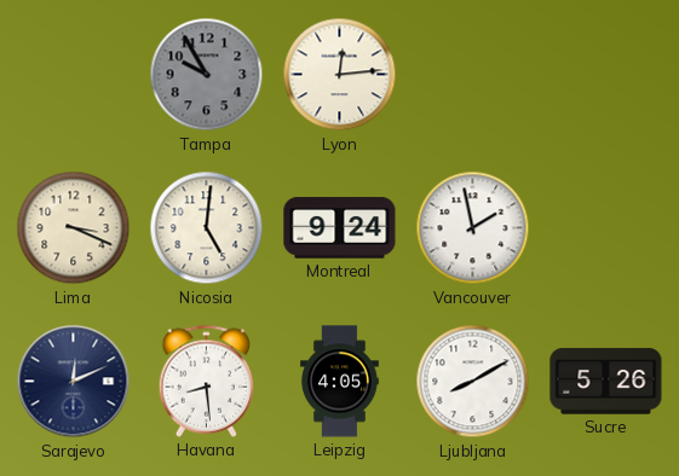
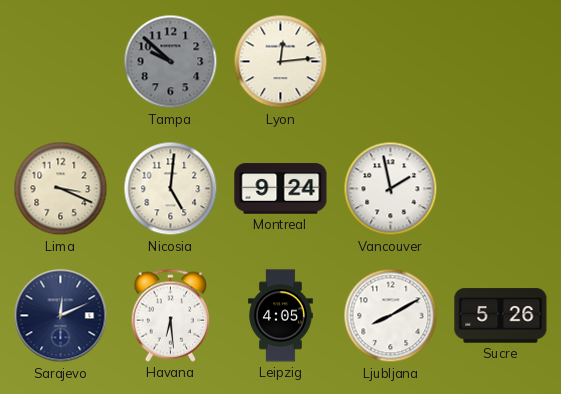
Tampa: 9:55 -> 9:52 (171, 62)
Havana: 8:29 -> 6:29 (171, 315)
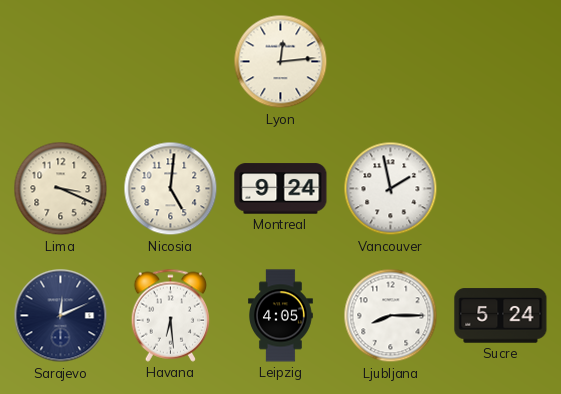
Tampa: 9:52 -> none (171, 62)
Ljubljana: 8:10 -> 8:15 (391, 316)
Sucre: 5:26 -> 5:24 (501, 316)
